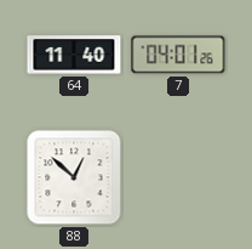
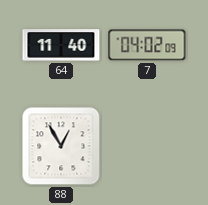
7: 04:01 -> 04:02 (147, 45)
88: 12:52 -> 12:55 (61, 146)
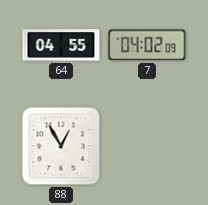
64: 11:40 -> 04:55 (61, 45)
